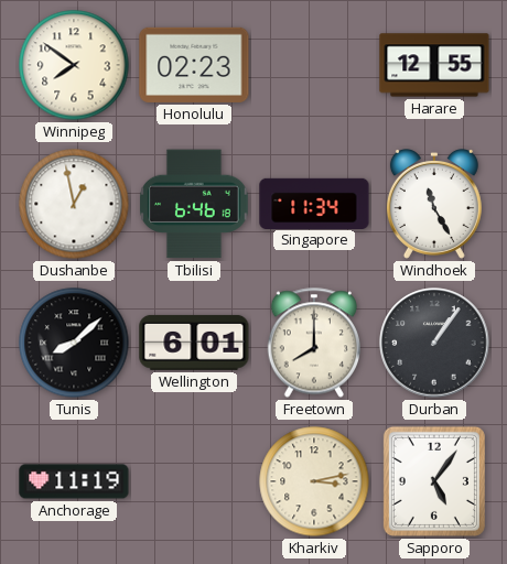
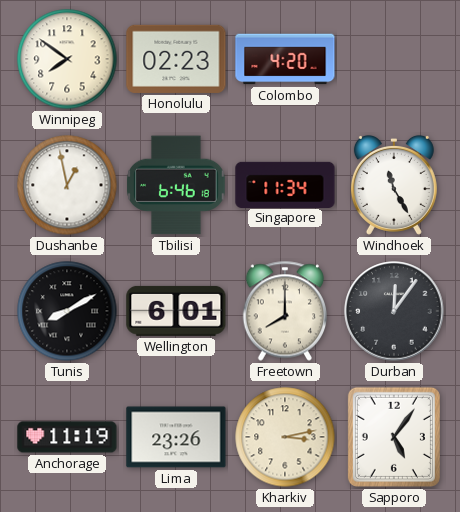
Colombo: none -> 4:20 (285, 59)
Harare: 12:55 -> none (434, 65)
Tunis: 8:08 -> 8:10 (67, 311)
Durban: 1:06 -> 12:06 (394, 311)
Lima: none -> 23:26 (176, 437)
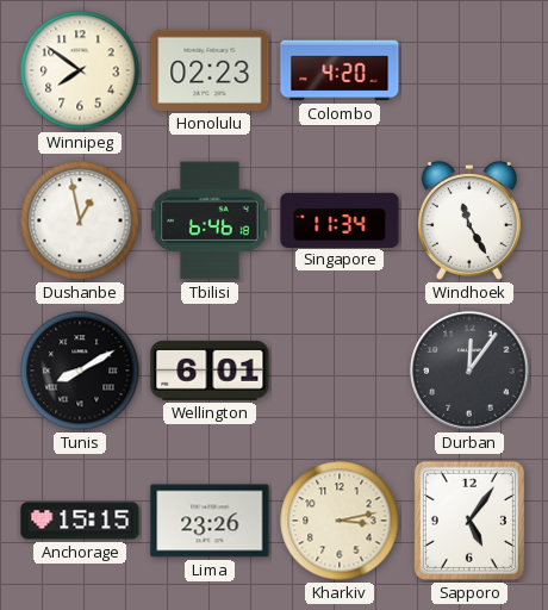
Freetown: 8:00 -> none (284, 311)
Anchorage: 11:19 -> 15:15 (80, 521)
